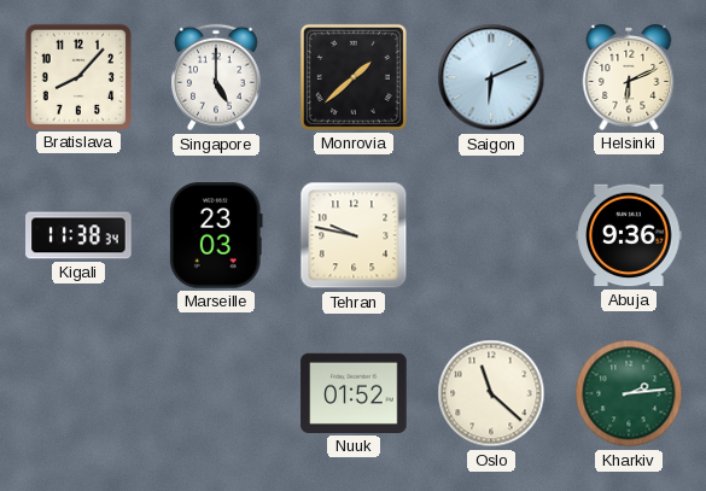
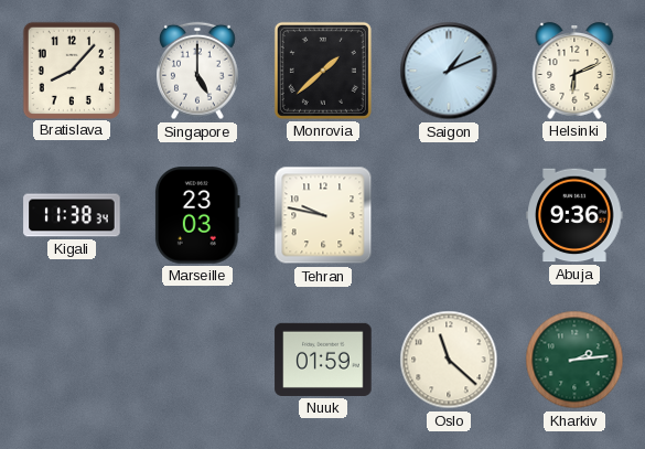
Saigon: 6:11 -> 1:11 (449, 71)
Nuuk: 01:52 -> 01:59 (323, 360)
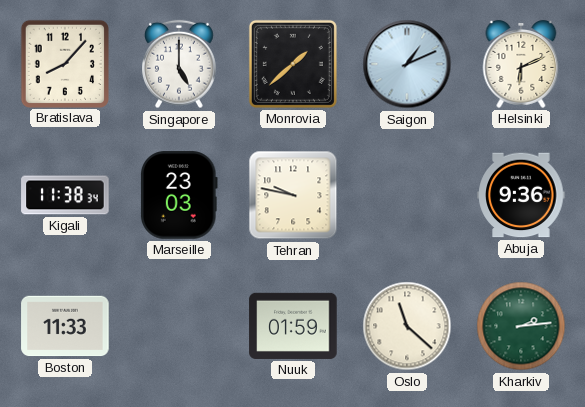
Boston: none -> 11:33 (65, 326)
